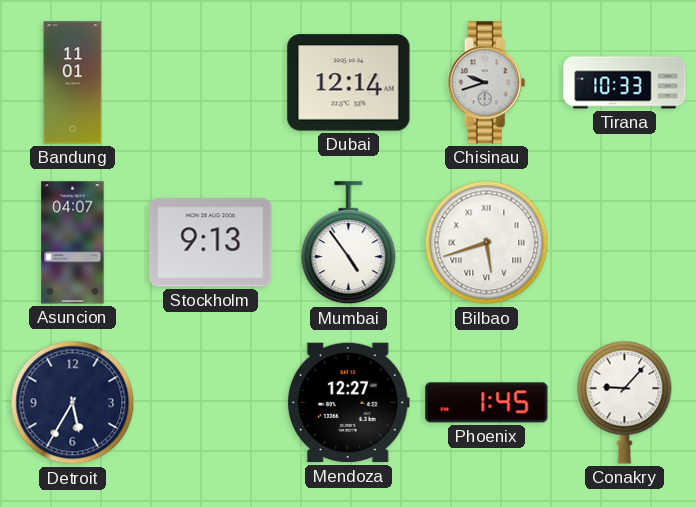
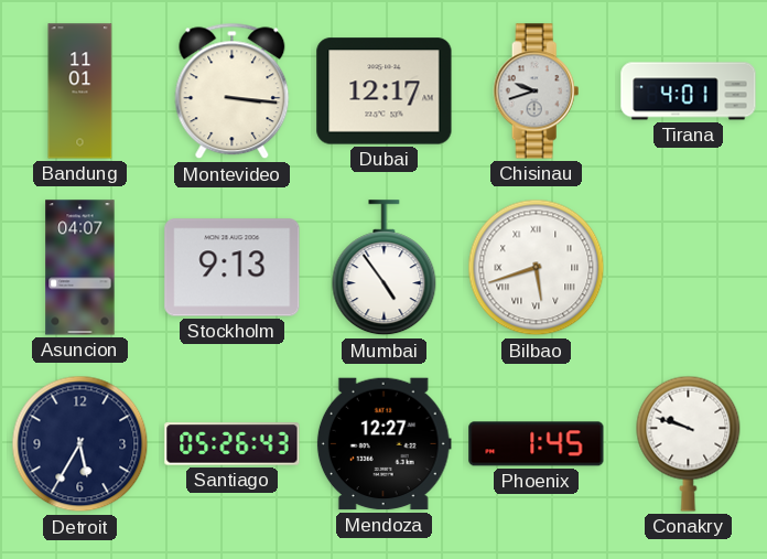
Montevideo: none -> 3:16 (233, 92)
Dubai: 12:14 -> 12:17 (385, 92)
Tirana: 10:33 -> 4:01 (689, 92)
Santiago: none -> 05:26 (233, 444)
Conakry: 9:07 -> 9:48 (689, 443)
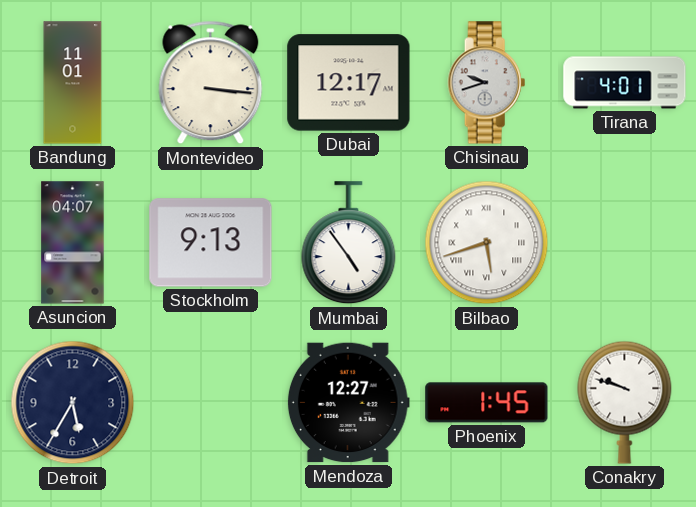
Santiago: 05:26 -> none (233, 444)
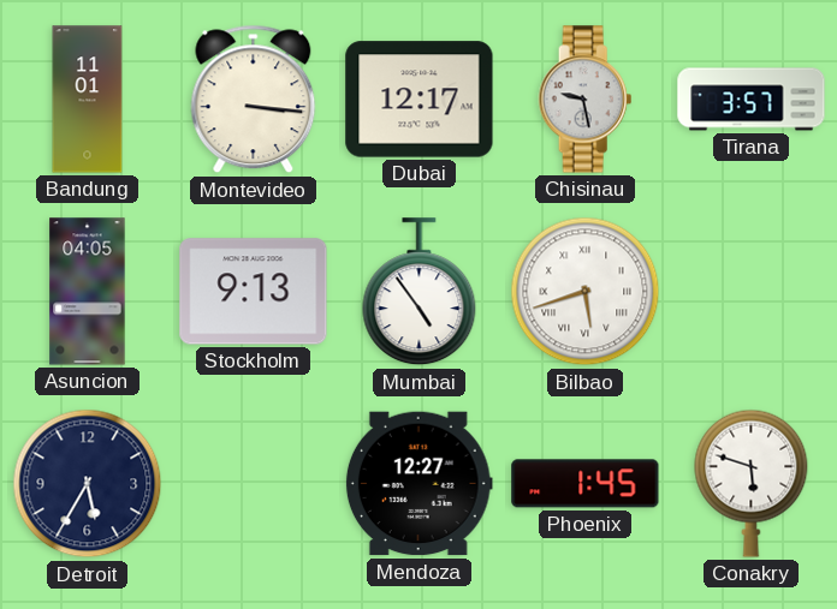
Chisinau: 9:42 -> 9:28 (586, 100)
Tirana: 4:01 -> 3:57 (752, 100)
Asuncion: 04:07 -> 04:05 (88, 292)
Conakry: 9:48 -> 5:48 (752, 483)
